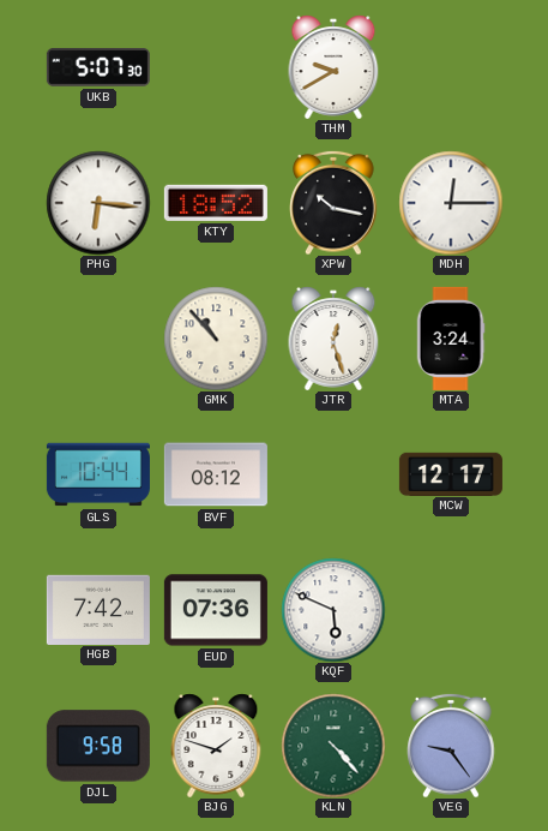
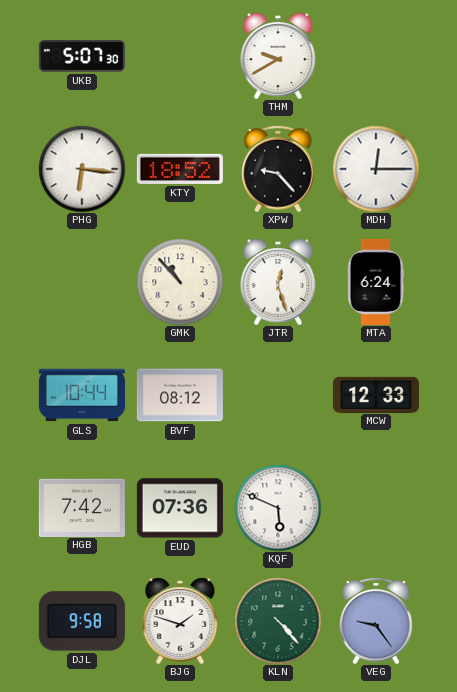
XPW: 10:17 -> 9:23 (278, 169)
MTA: 3:24 -> 6:24 (376, 282)
MCW: 12:17 -> 12:33 (376, 394)
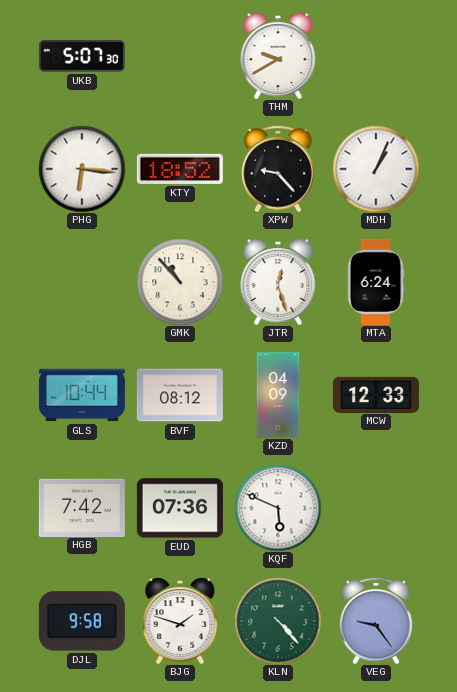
MDH: 12:15 -> 1:04 (376, 169)
KZD: none -> 04:09 (278, 395)
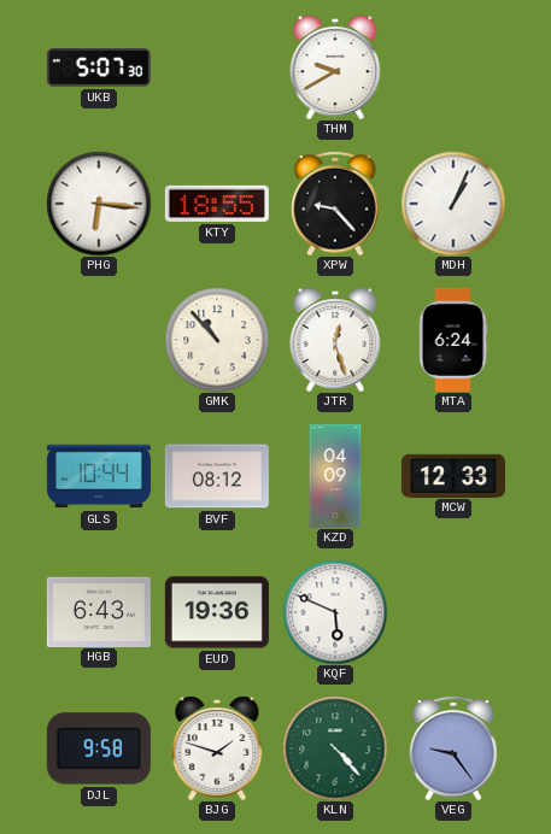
KTY: 18:52 -> 18:55 (217, 204)
HGB: 7:42 -> 6:43 (99, 611)
EUD: 07:36 -> 19:36 (217, 612)
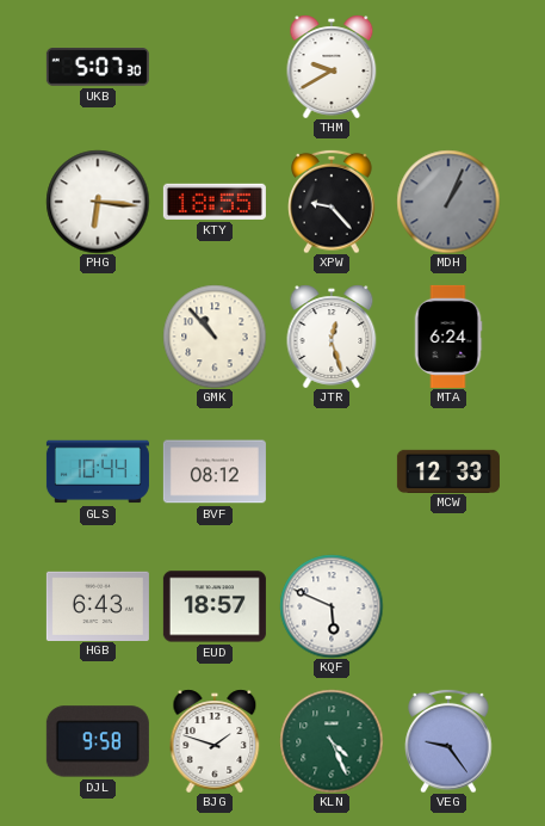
MDH dial: white -> grey (448, 202)
KZD: 04:09 -> none (335, 476)
EUD: 19:36 -> 18:57 (215, 606)
KLN: 4:23 -> 4:26 (332, 741)
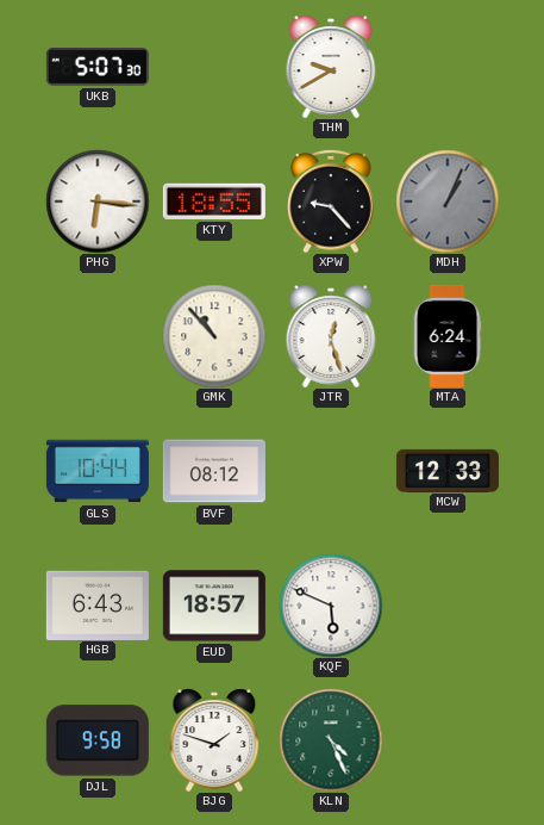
VEG: 9:24 -> none (448, 741)
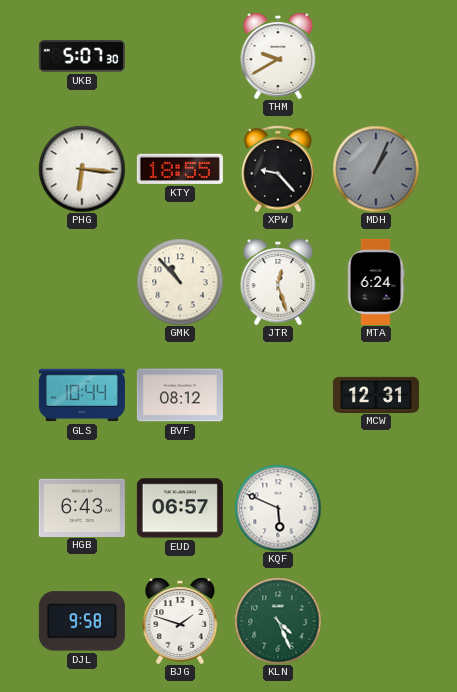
MCW: 12:33 -> 12:31 (376, 394)
EUD: 18:57 -> 06:57 (180, 508)
